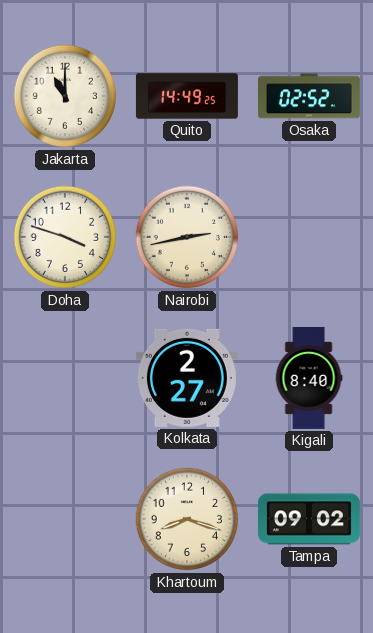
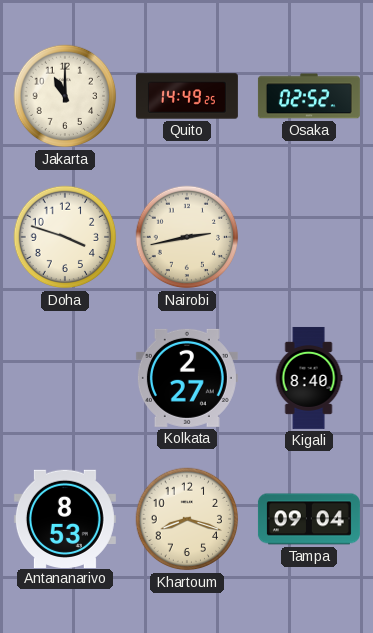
Antananarivo: none -> 8:53 (65, 518)
Tampa: 09:02 -> 09:04 (309, 519)
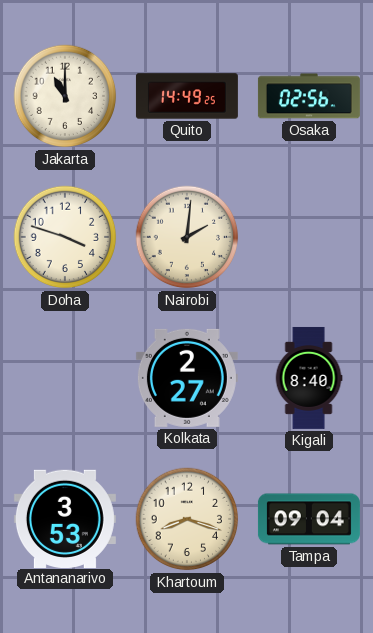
Osaka: 02:52 -> 02:56 (309, 96)
Nairobi: 2:43 -> 2:01 (187, 237)
Antananarivo: 8:53 -> 3:53 (65, 518)
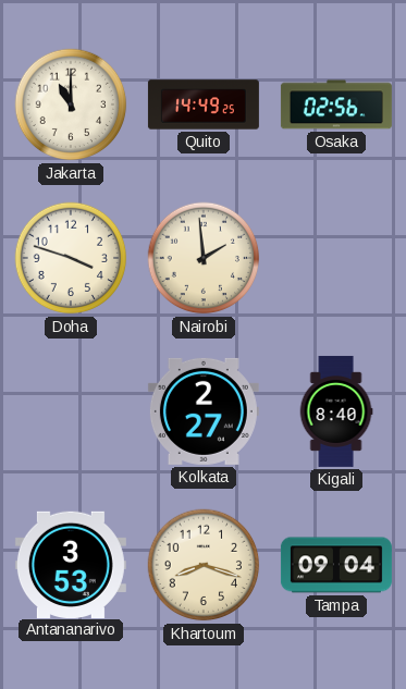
Nairobi: 2:01 -> 1:59 (204, 258)
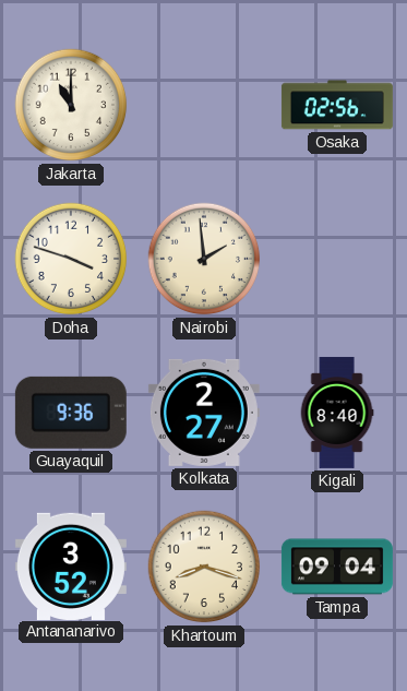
Quito: 14:49 -> none (204, 104)
Guayaquil: none -> 9:36 (71, 413)
Antananarivo: 3:53 -> 3:52 (71, 565)
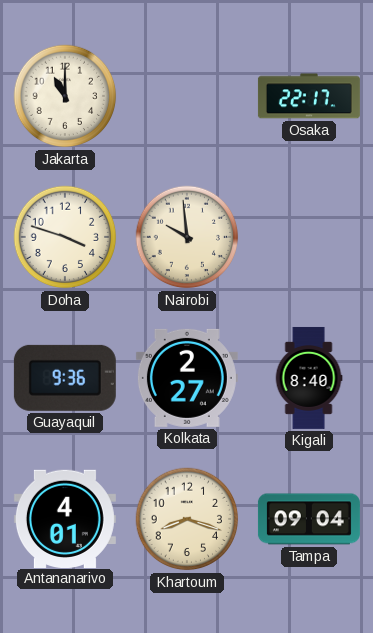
Osaka: 02:56 -> 22:17 (309, 96)
Nairobi: 1:59 -> 9:59 (187, 237)
Antananarivo: 3:52 -> 4:01 (65, 518)
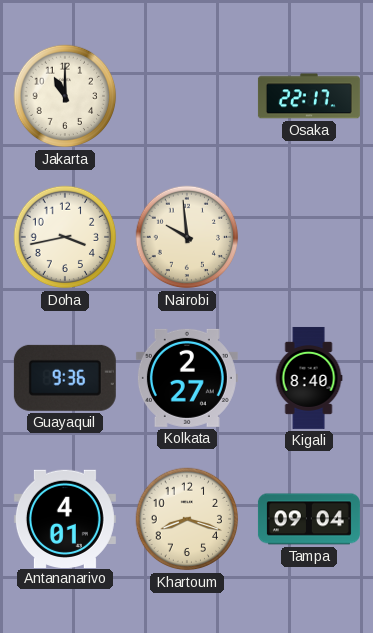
Doha: 3:48 -> 3:43 (65, 237)
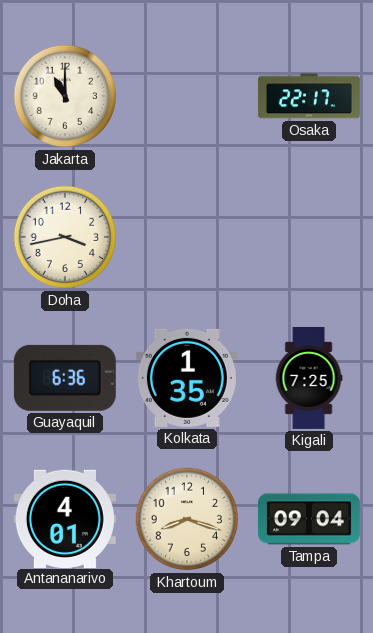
Nairobi: 9:59 -> none (187, 237)
Guayaquil: 9:36 -> 6:36 (65, 378)
Kolkata: 2:27 -> 1:35 (187, 378)
Kigali: 8:40 -> 7:25 (309, 378)
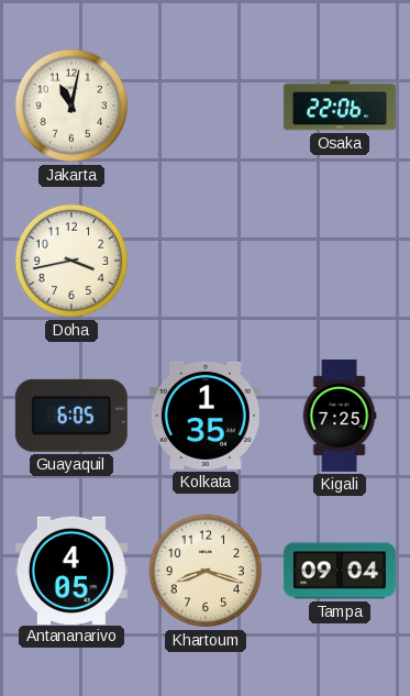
Jakarta: 11:00 -> 11:02 (71, 106)
Osaka: 22:17 -> 22:06 (340, 106)
Guayaquil: 6:36 -> 6:05 (71, 416)
Antananarivo: 4:01 -> 4:05 (71, 570)
